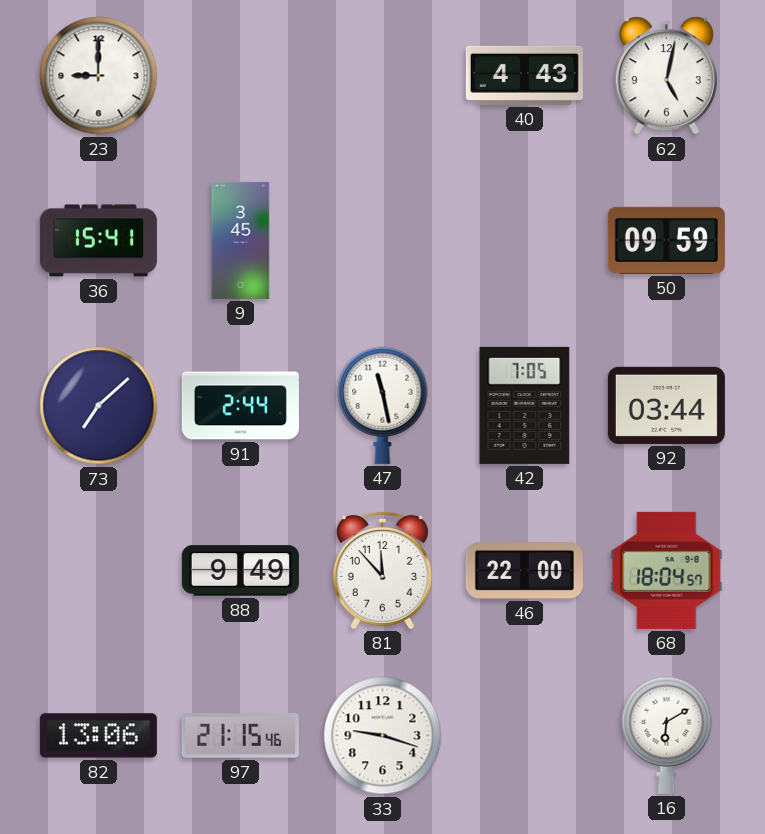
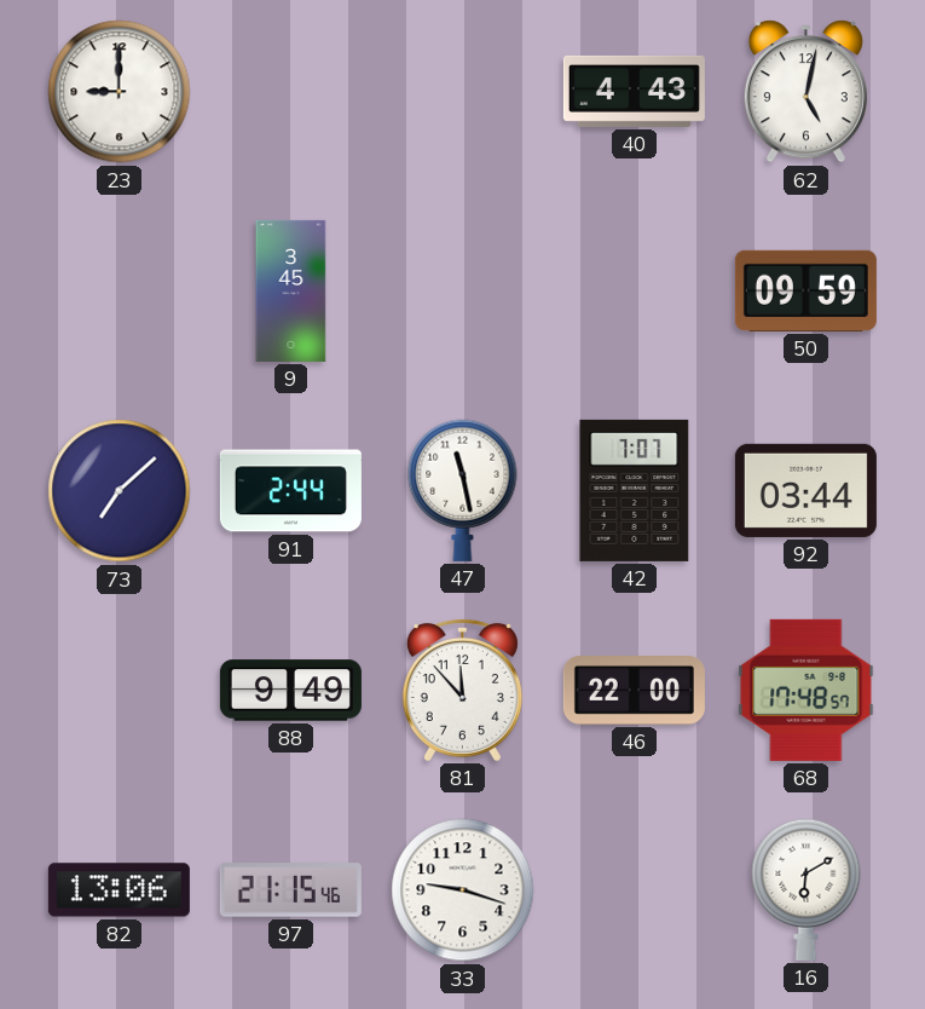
36: 15:41 -> none (98, 241)
42: 7:05 -> 7:07 (635, 490)
68: 18:04 -> 17:48 (807, 690)
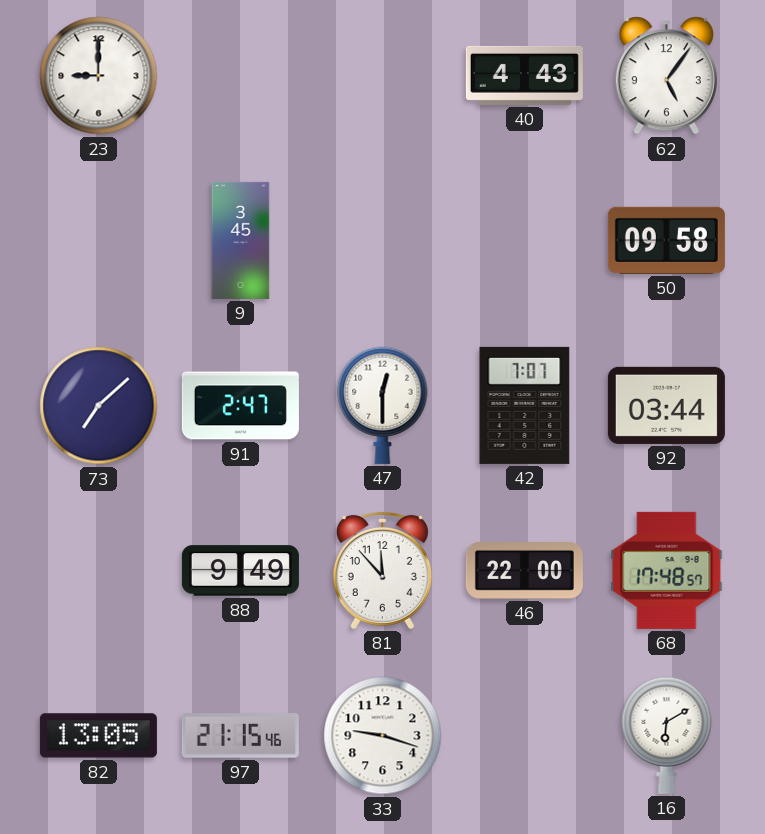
62: 5:02 -> 5:06 (666, 76)
50: 09:59 -> 09:58 (666, 240)
91: 2:44 -> 2:47 (240, 406)
47: 11:28 -> 12:30 (383, 405)
82: 13:06 -> 13:05 (98, 736)
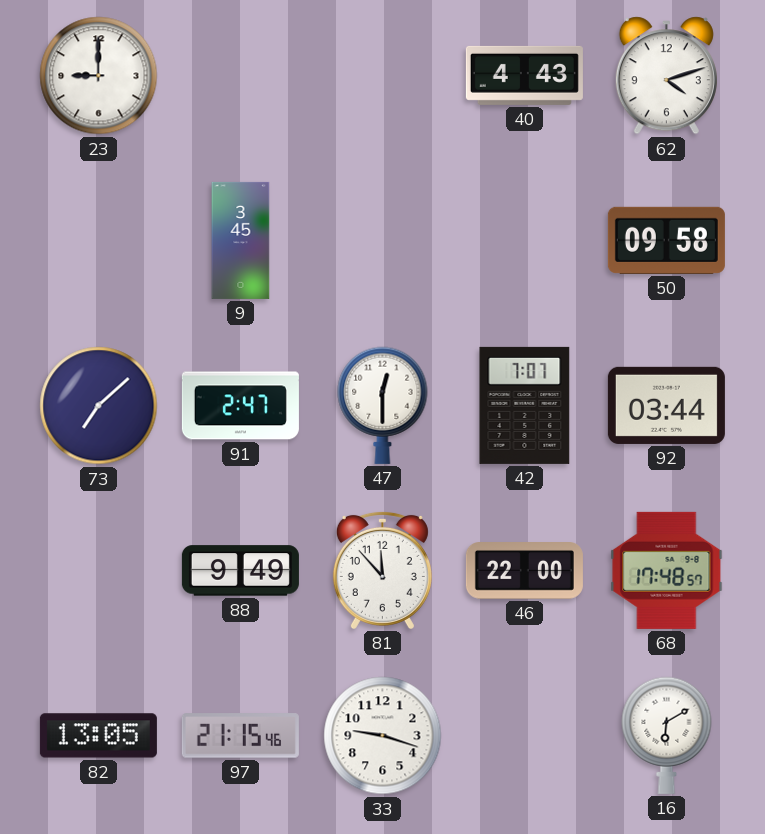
62: 5:06 -> 4:12 (666, 76)
